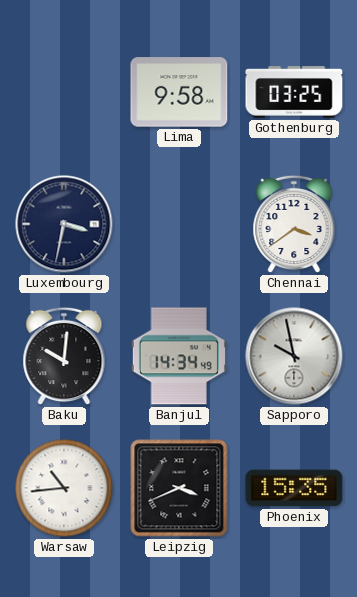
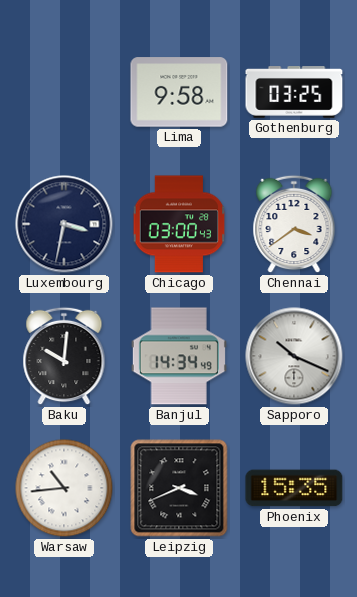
Chicago: none -> 03:00 (179, 224)
Sapporo: 9:58 -> 10:19 (294, 356)
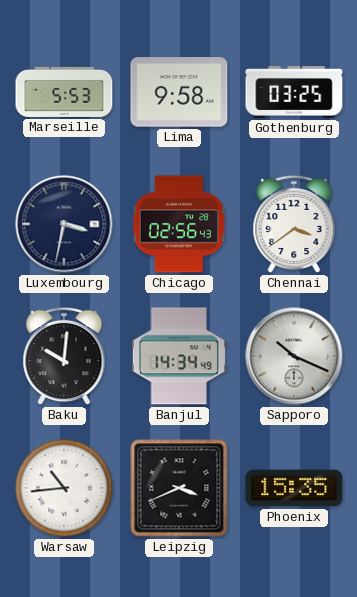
Marseille: none -> 5:53 (64, 92)
Chicago: 03:00 -> 02:56 (179, 224)
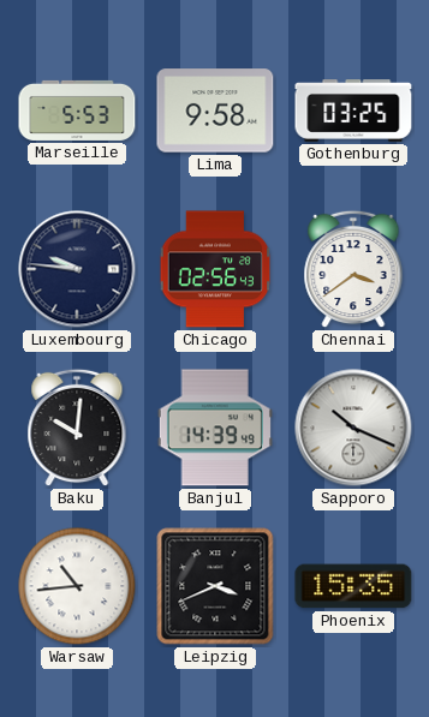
Luxembourg: 3:32 -> 9:46 (77, 269)
Banjul: 14:34 -> 14:39 (215, 428)
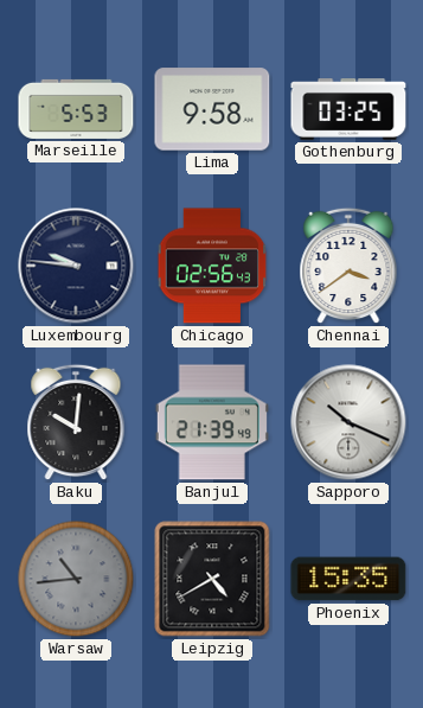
Banjul: 14:39 -> 21:39 (212, 422)
Warsaw dial: white -> grey (76, 579)
Leipzig: 3:41 -> 4:40 (212, 579)
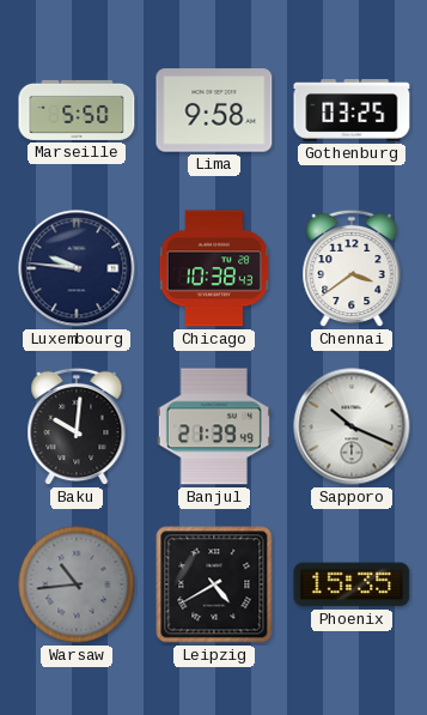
Marseille: 5:53 -> 5:50 (77, 110)
Chicago: 02:56 -> 10:38 (214, 268)
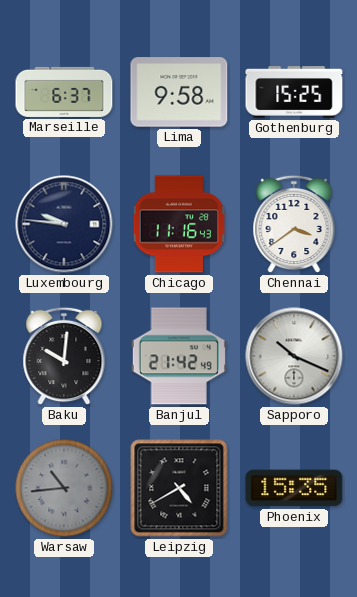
Marseille: 5:50 -> 6:37 (64, 92)
Gothenburg: 03:25 -> 15:25 (294, 92)
Chicago: 10:38 -> 11:16 (179, 224)
Banjul: 21:39 -> 21:42 (179, 356)
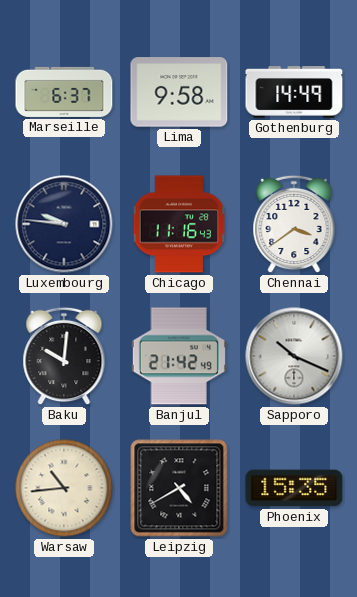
Gothenburg: 15:25 -> 14:49 (294, 92)
Warsaw dial: grey -> cream (64, 488)
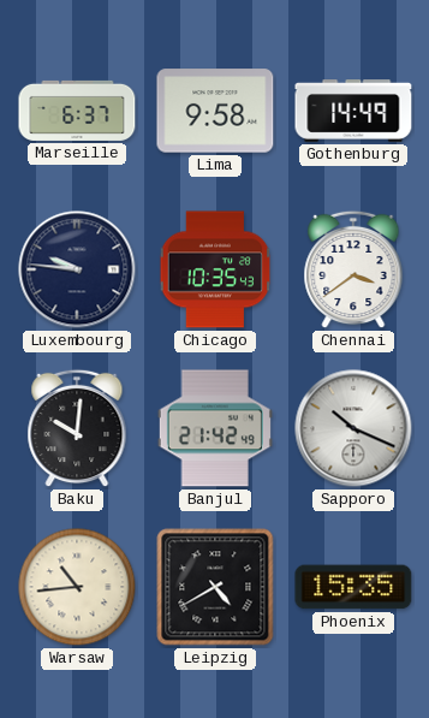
Chicago: 11:16 -> 10:35 (215, 269)
